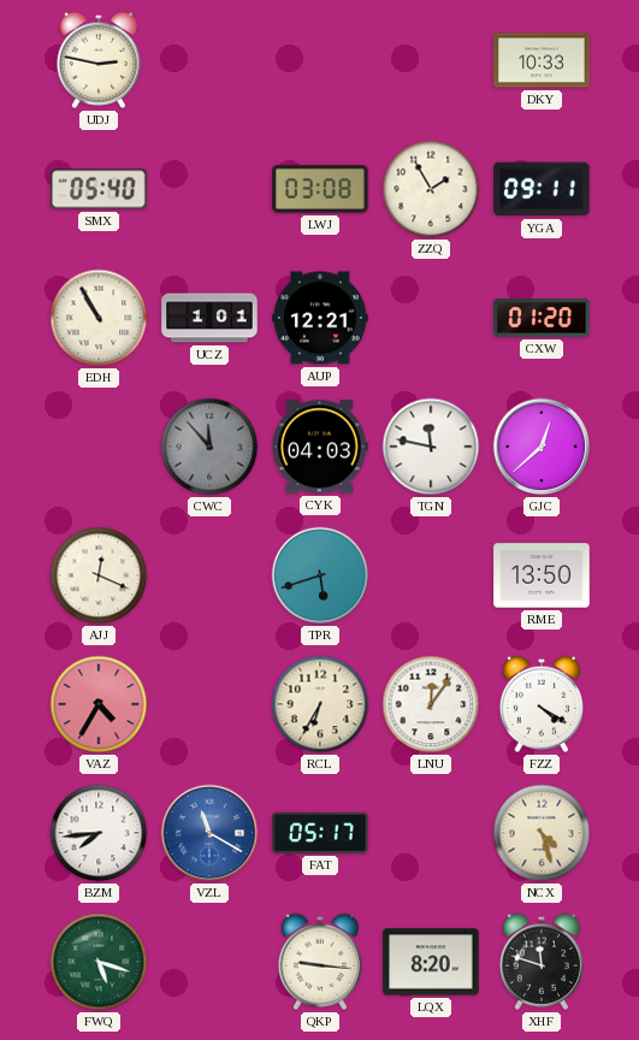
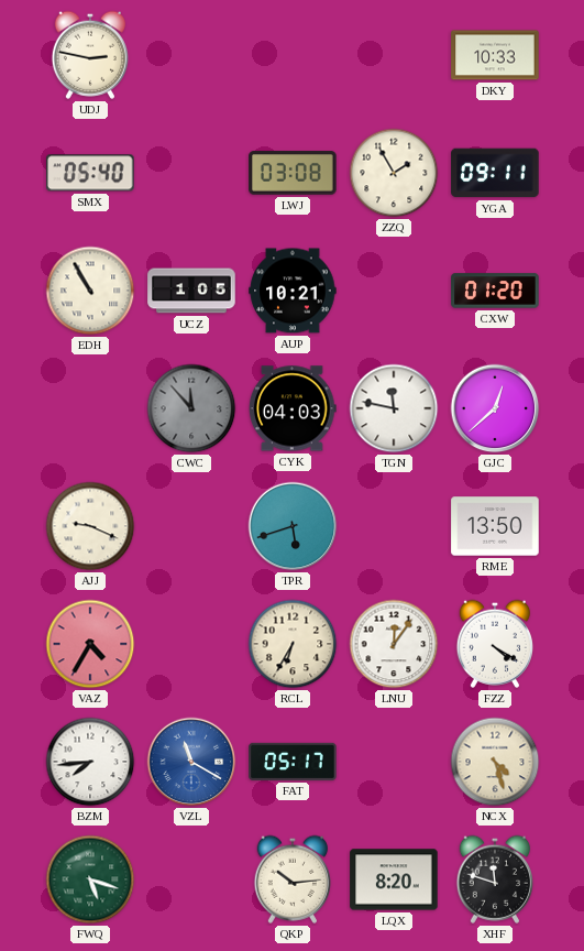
UCZ: 1:01 -> 1:05 (191, 291)
AUP: 12:21 -> 10:21 (293, 291)
AJJ: 12:19 -> 9:19 (90, 526)
QKP: 9:16 -> 10:14 (291, 879)
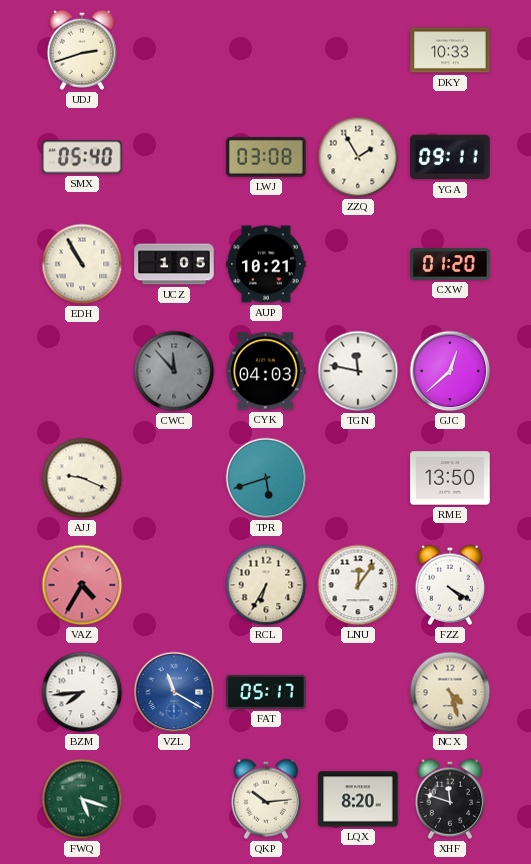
UDJ: 2:47 -> 2:42 (81, 50)
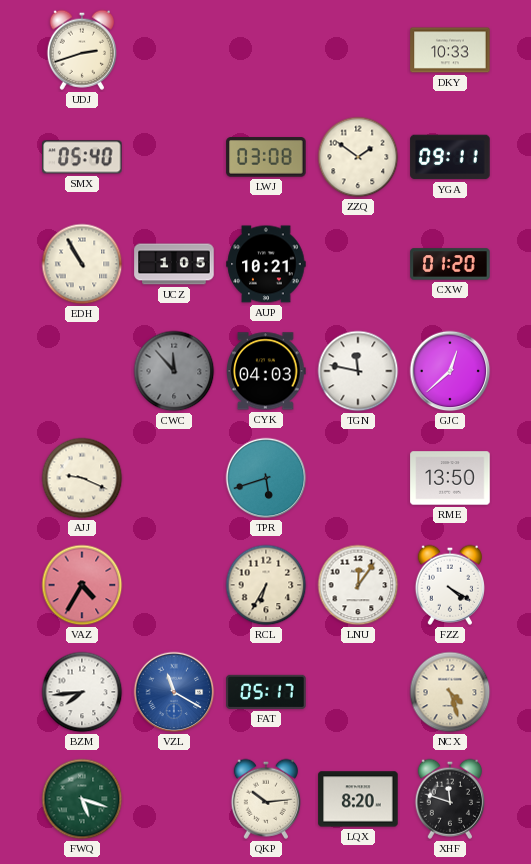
ZZQ: 1:55 -> 1:51 (358, 157)
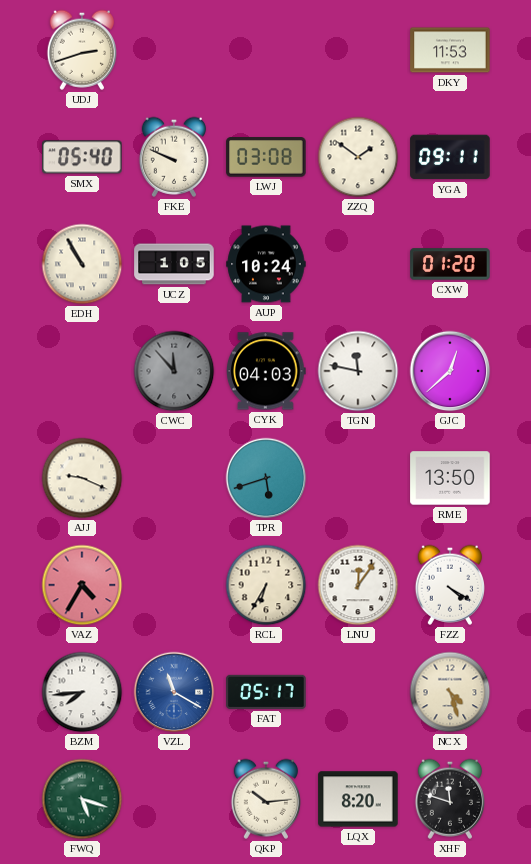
DKY: 10:33 -> 11:53 (450, 50)
FKE: none -> 9:49 (173, 157)
AUP: 10:21 -> 10:24 (266, 264)
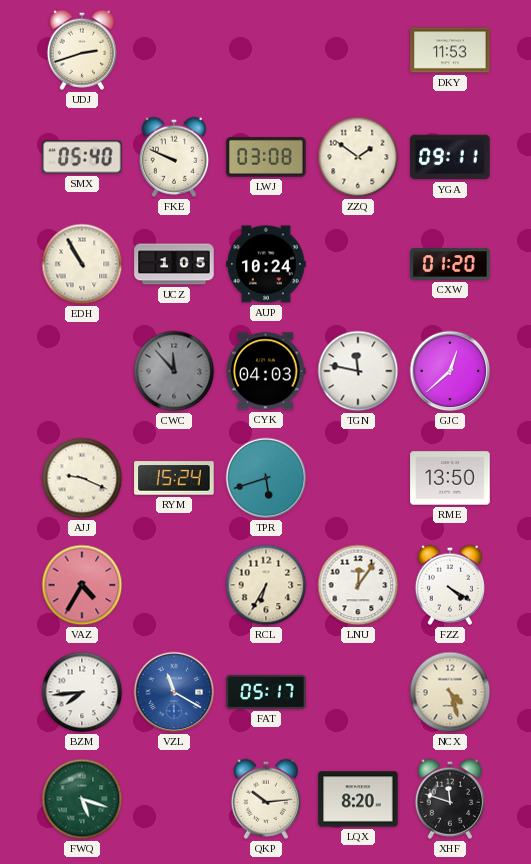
RYM: none -> 15:24 (174, 478)
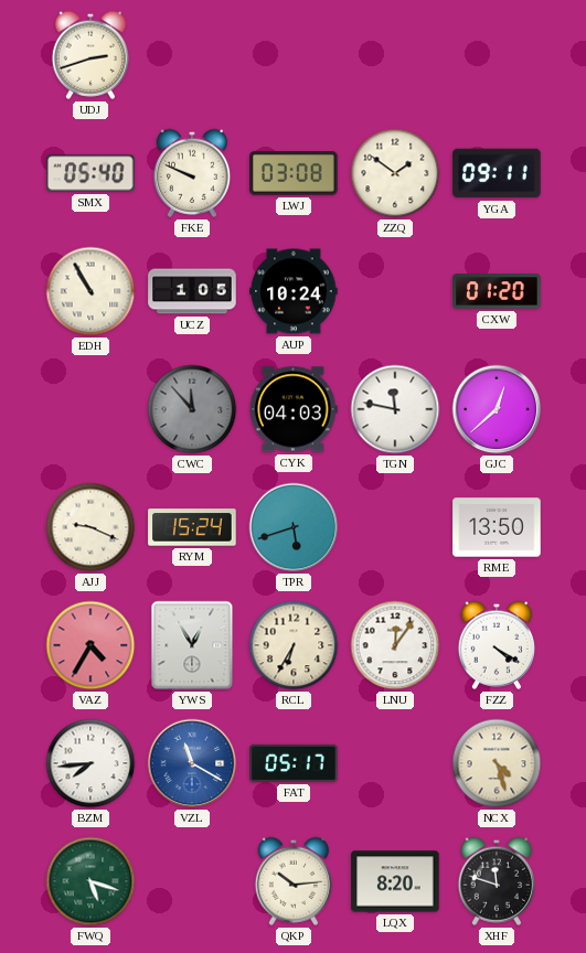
DKY: 11:53 -> none (450, 50)
YWS: none -> 12:55 (192, 645)
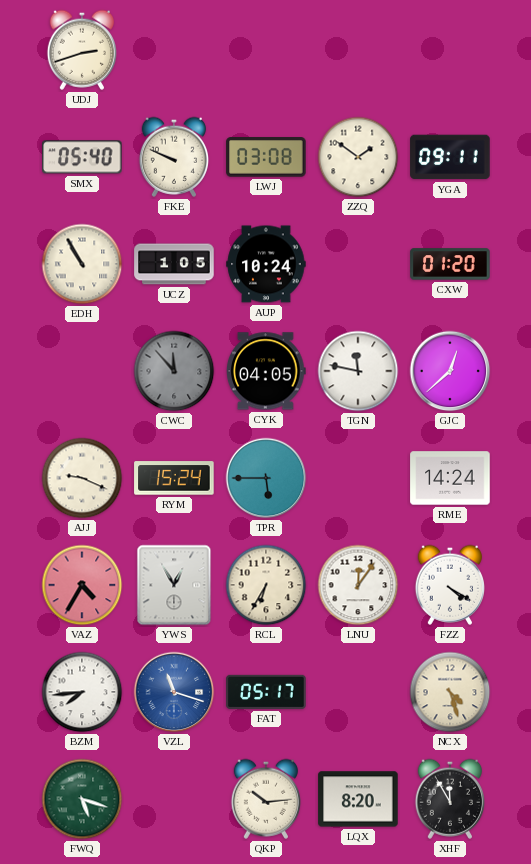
CYK: 04:03 -> 04:05 (267, 371)
TPR: 5:42 -> 5:45 (266, 478)
RME: 13:50 -> 14:24 (450, 478)
VZL: 11:20 -> 11:18 (174, 692)
XHF: 11:48 -> 11:55 (449, 799)
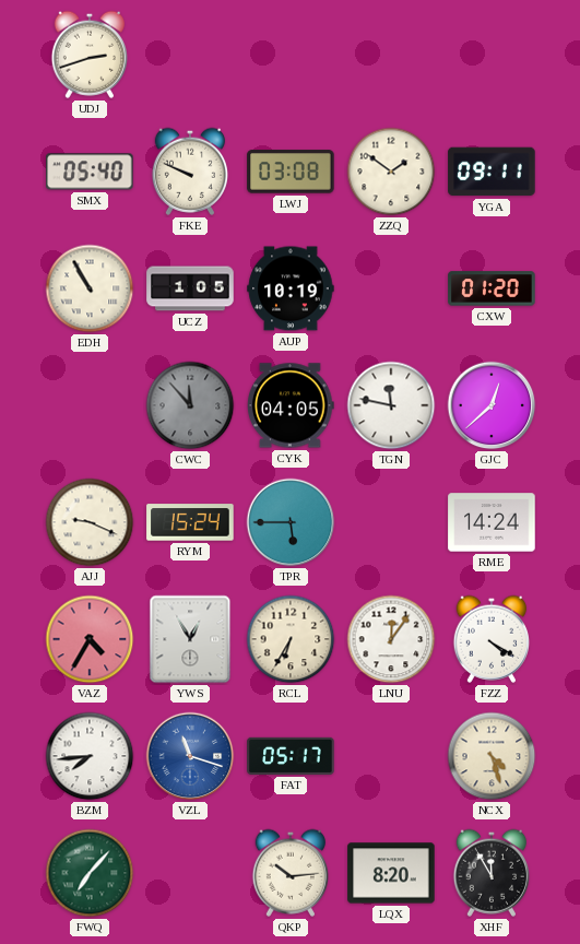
AUP: 10:24 -> 10:19 (291, 288)
FWQ: 5:18 -> 7:07 (90, 873)
